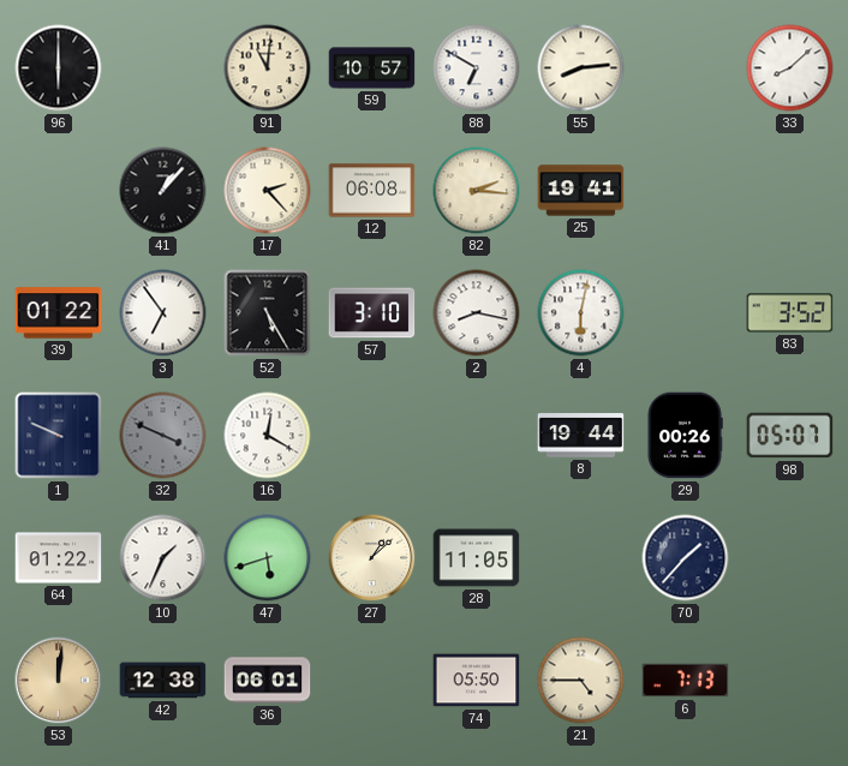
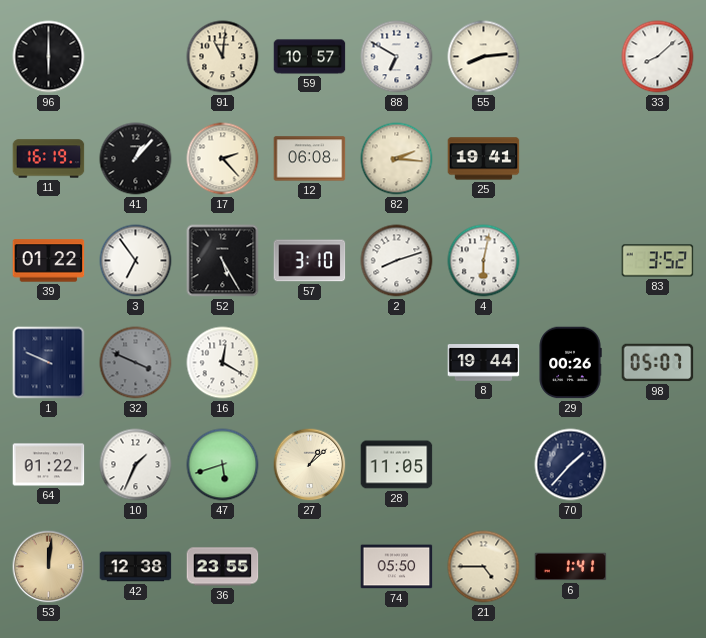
11: none -> 16:19 (49, 159)
2: 8:17 -> 8:12 (397, 261)
36: 06:01 -> 23:55 (223, 567)
6: 7:13 -> 1:41 (571, 567)
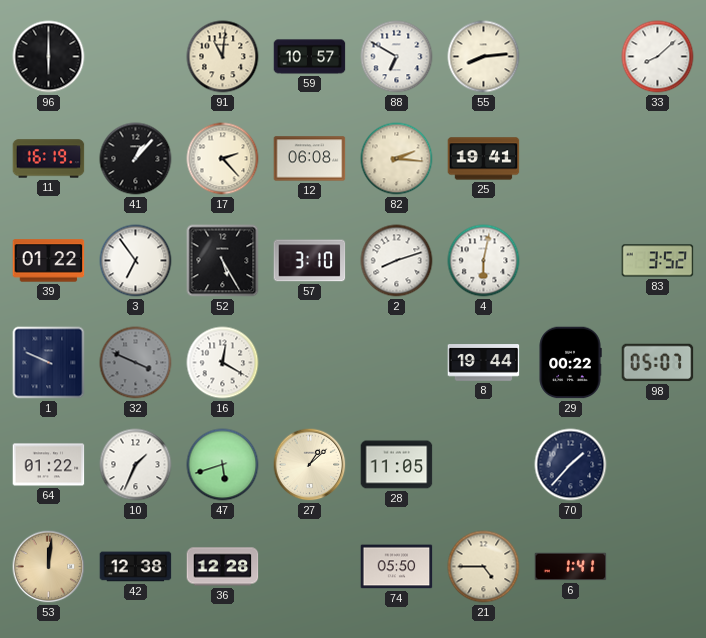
29: 00:26 -> 00:22 (570, 363)
36: 23:55 -> 12:28 (223, 567)
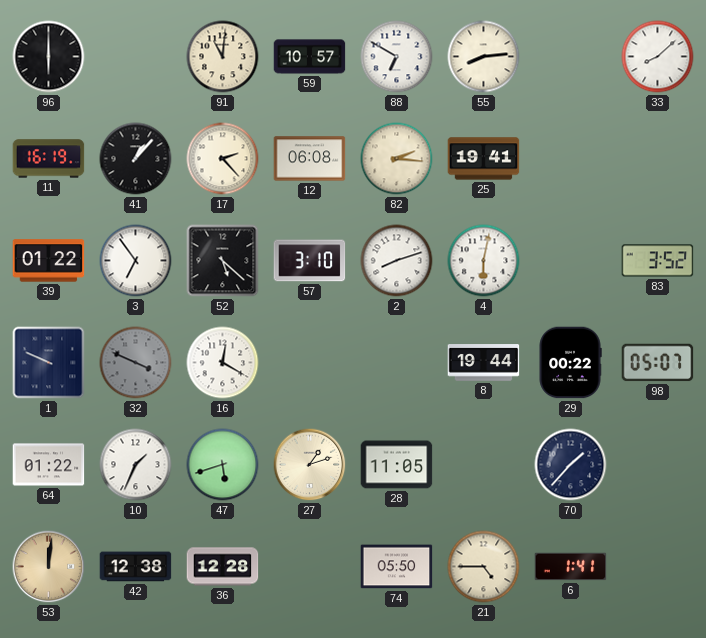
52: 5:25 -> 5:22 (223, 261)
27: 1:08 -> 1:12 (310, 465)
